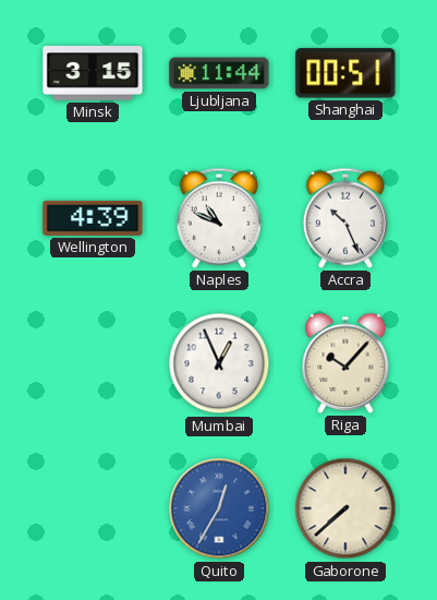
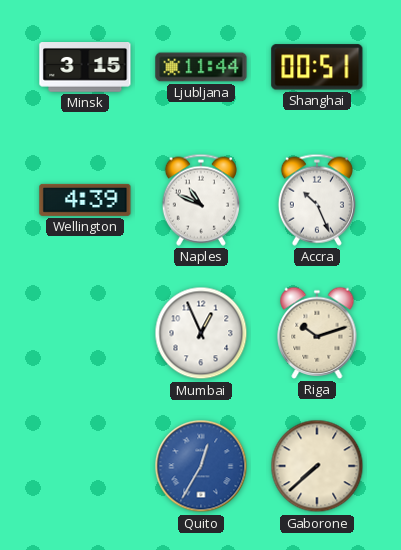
Riga: 10:07 -> 10:12 (317, 333)
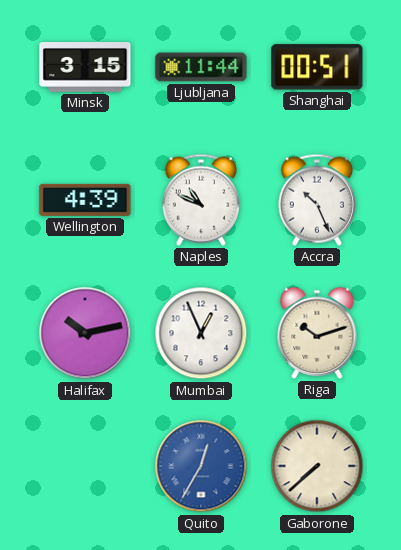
Halifax: none -> 10:13 (85, 333)
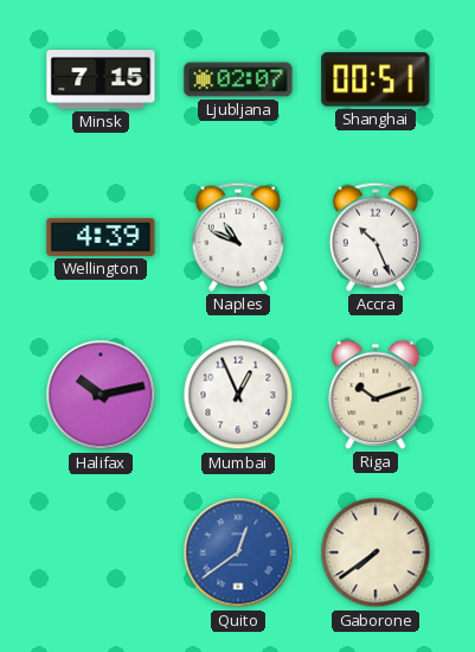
Minsk: 3:15 -> 7:15 (101, 81)
Ljubljana: 11:44 -> 02:07 (238, 79)
Quito: 12:35 -> 12:39 (238, 552)
Gaborone: 7:38 -> 7:39 (375, 552)
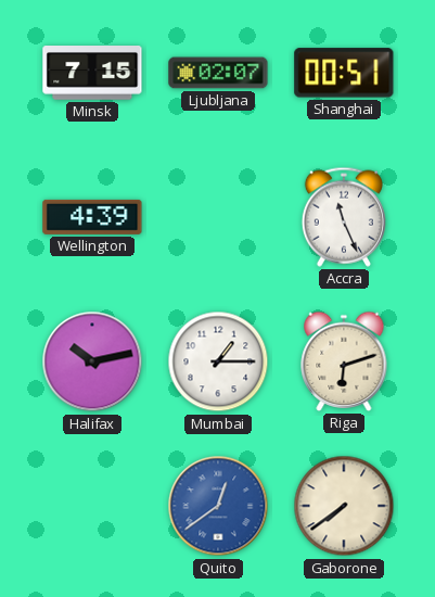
Naples: 10:49 -> none (238, 237)
Accra: 10:26 -> 11:26 (344, 217)
Mumbai: 12:56 -> 1:15 (218, 361)
Riga: 10:12 -> 6:12 (344, 361)
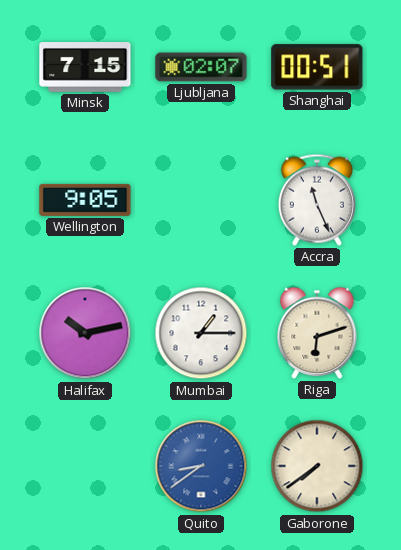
Wellington: 4:39 -> 9:05 (85, 200)
Quito: 12:39 -> 8:39 (201, 466)
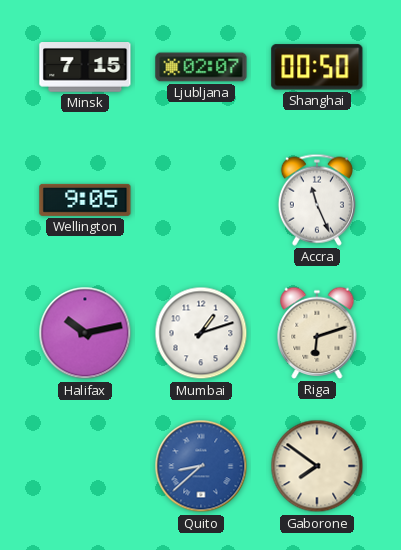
Shanghai: 00:51 -> 00:50 (317, 67)
Mumbai: 1:15 -> 1:12 (201, 333)
Quito: 8:39 -> 8:38 (201, 466)
Gaborone: 7:39 -> 7:51 (317, 466)
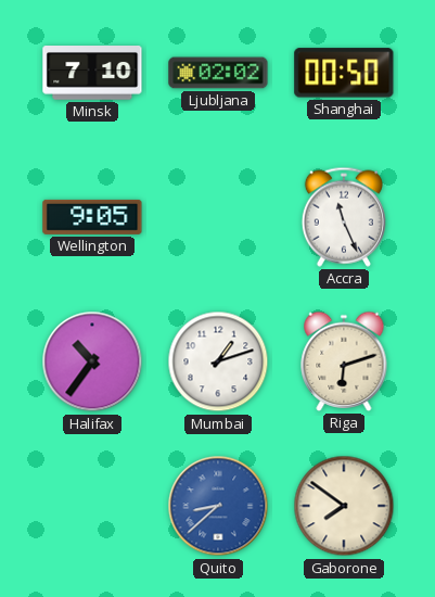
Minsk: 7:15 -> 7:10 (92, 74)
Ljubljana: 02:07 -> 02:02 (218, 73)
Halifax: 10:13 -> 10:36 (92, 361)
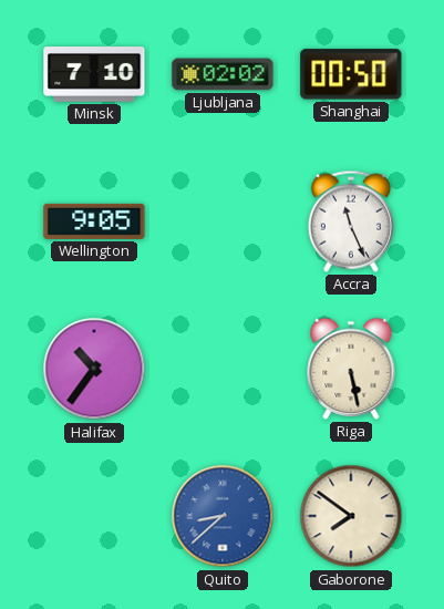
Mumbai: 1:12 -> none (218, 361)
Riga: 6:12 -> 5:28 (351, 369)
